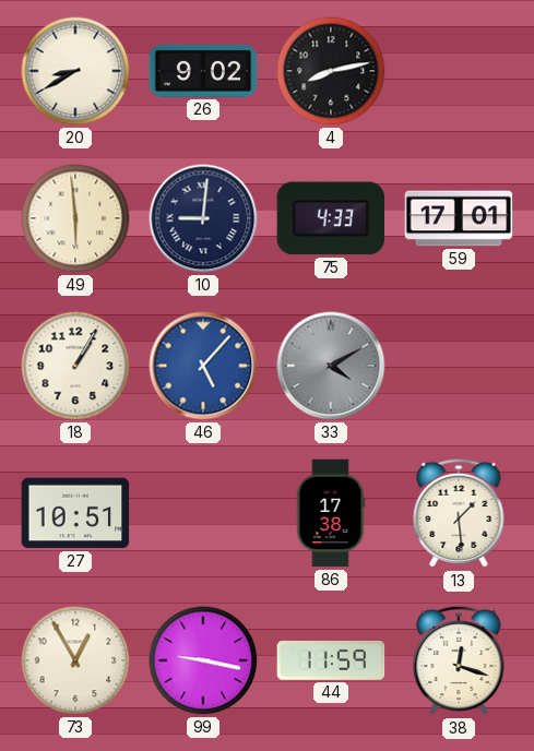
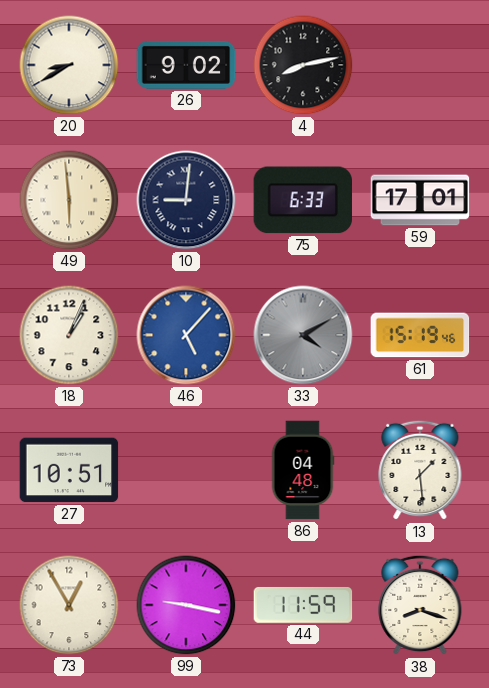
75: 4:33 -> 6:33 (303, 200)
18: 1:05 -> 1:04 (69, 335)
61: none -> 15:19 (420, 335)
86: 17:38 -> 04:48 (303, 470)
38: 12:18 -> 8:18 (420, 605)
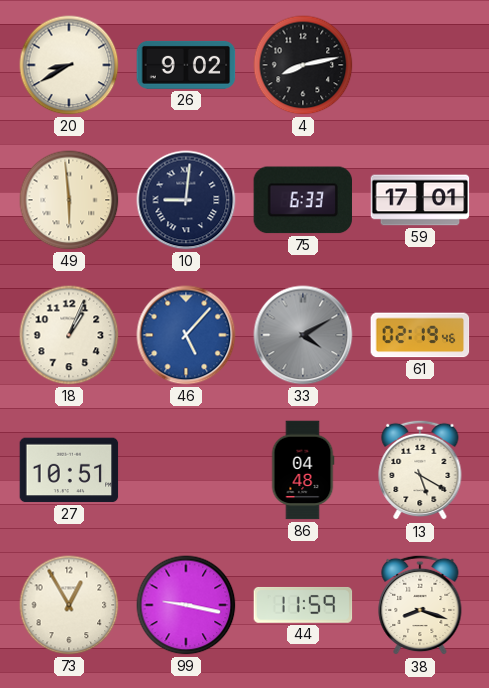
61: 15:19 -> 02:19 (420, 335)
13: 1:29 -> 5:20 (420, 470)
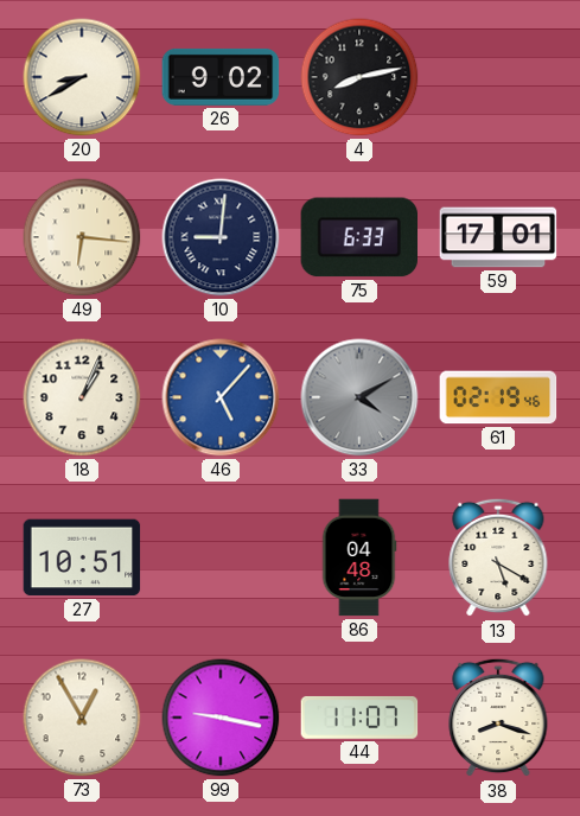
49: 5:59 -> 6:16 (82, 237)
44: 11:59 -> 11:07 (359, 718)
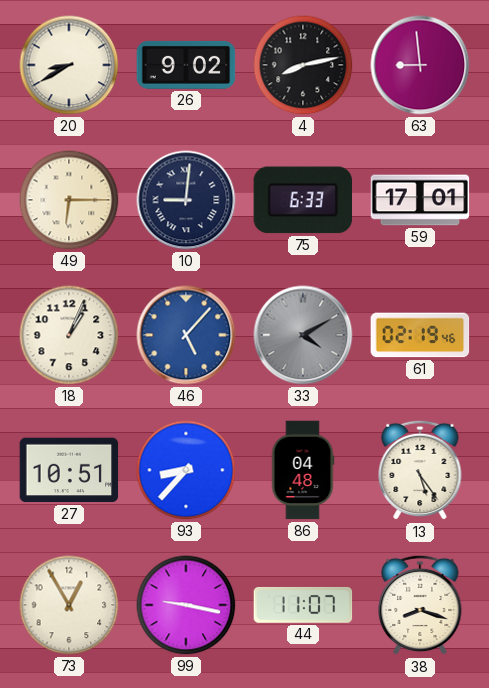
63: none -> 8:59 (420, 65)
49: 6:16 -> 6:15 (69, 200)
93: none -> 8:37 (186, 470)
13: 5:20 -> 5:24 (420, 470)
